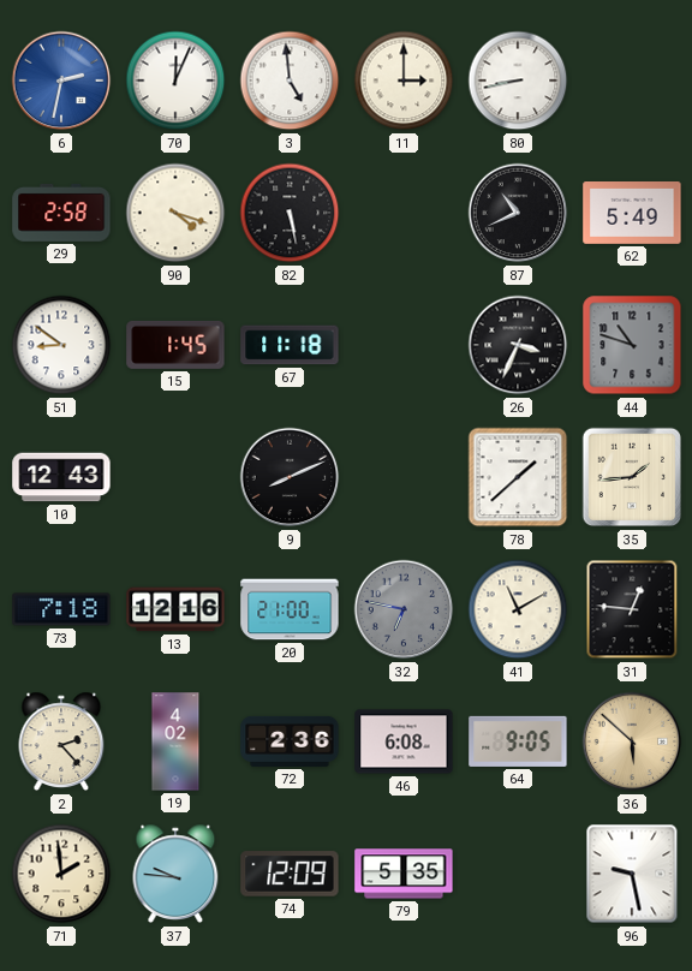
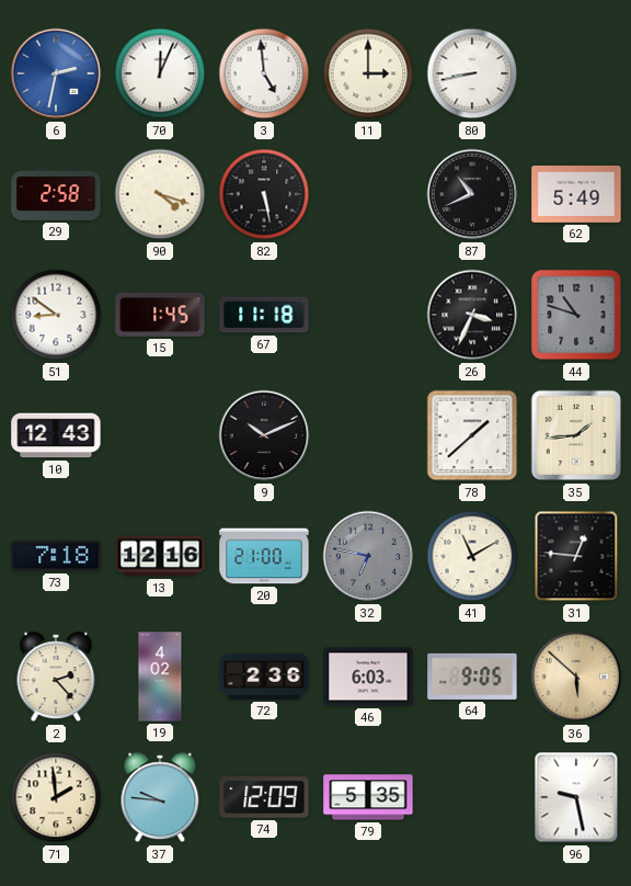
9: 8:11 -> 10:11 (264, 435)
46: 6:08 -> 6:03 (368, 677)
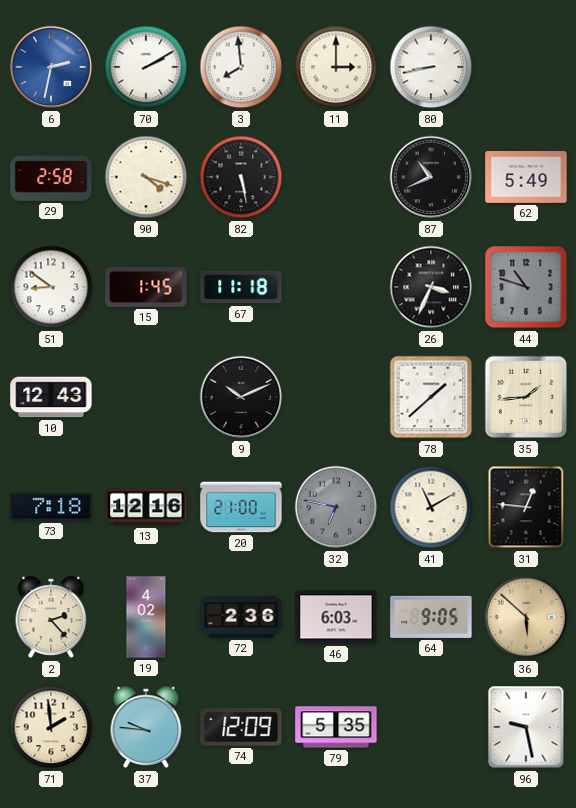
70: 12:04 -> 2:10 (146, 67)
3: 4:59 -> 7:59 (241, 67)
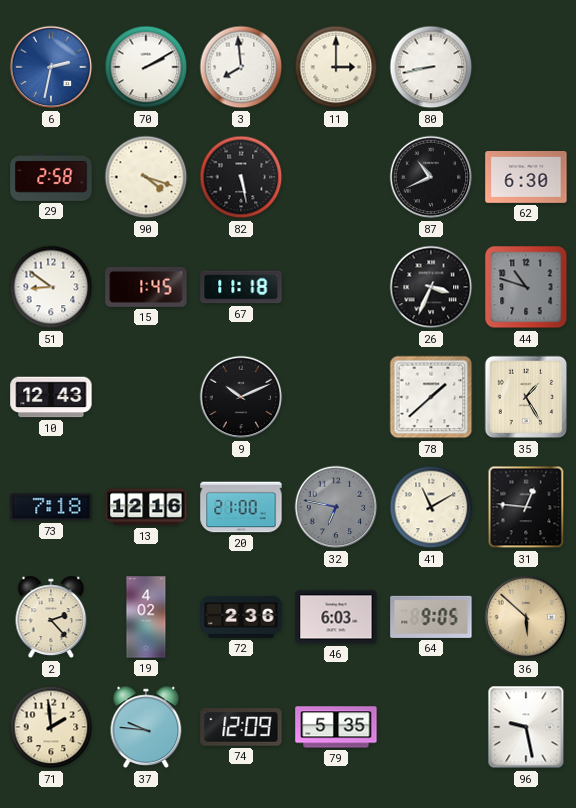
62: 5:49 -> 6:30 (526, 178)
35: 1:44 -> 1:25 (526, 397)
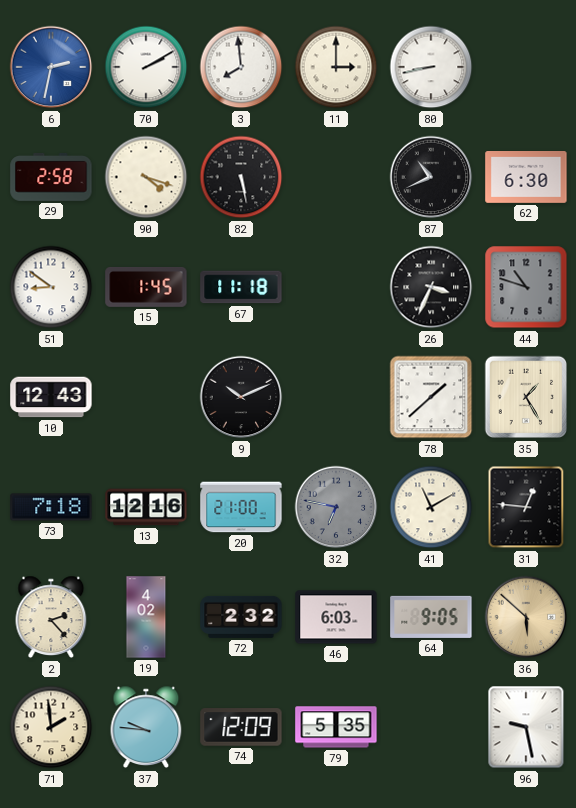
72: 2:36 -> 2:32 (241, 617)
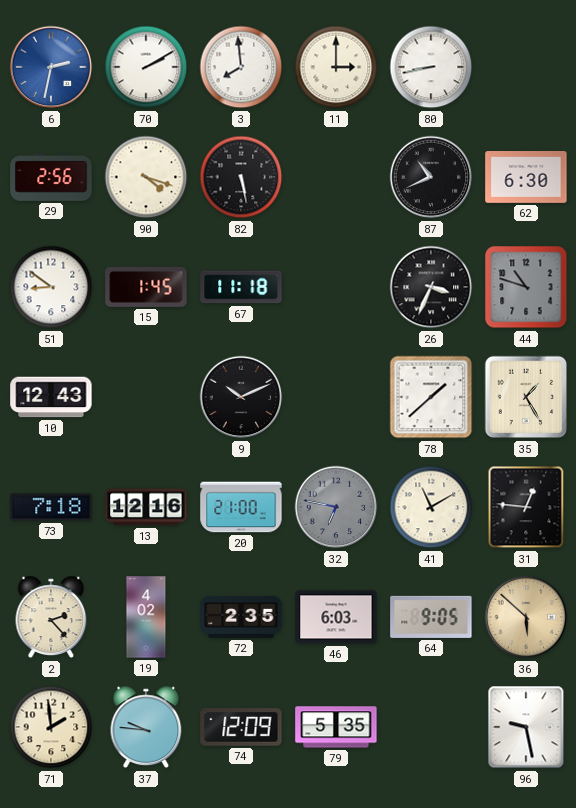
29: 2:58 -> 2:56 (51, 177)
72: 2:32 -> 2:35 (241, 617)
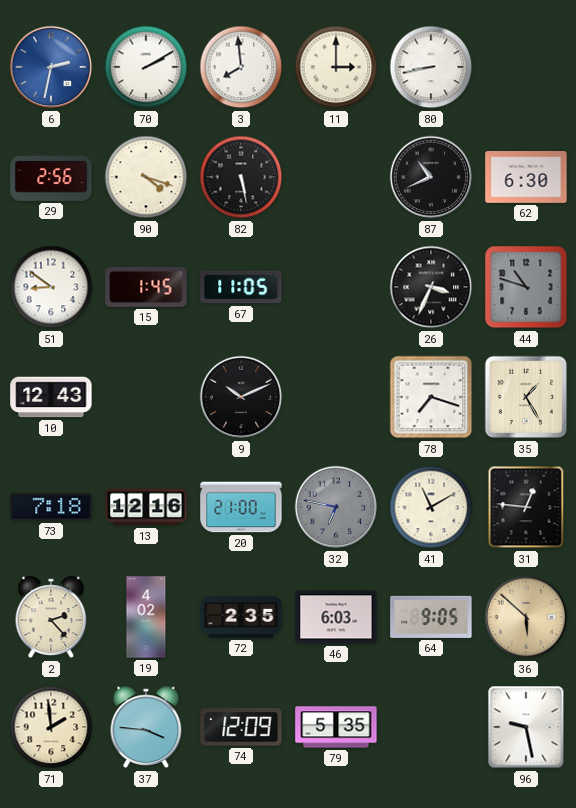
67: 11:18 -> 11:05 (241, 287)
78: 1:38 -> 7:18 (431, 397)
37: 9:46 -> 3:46 (146, 727)
